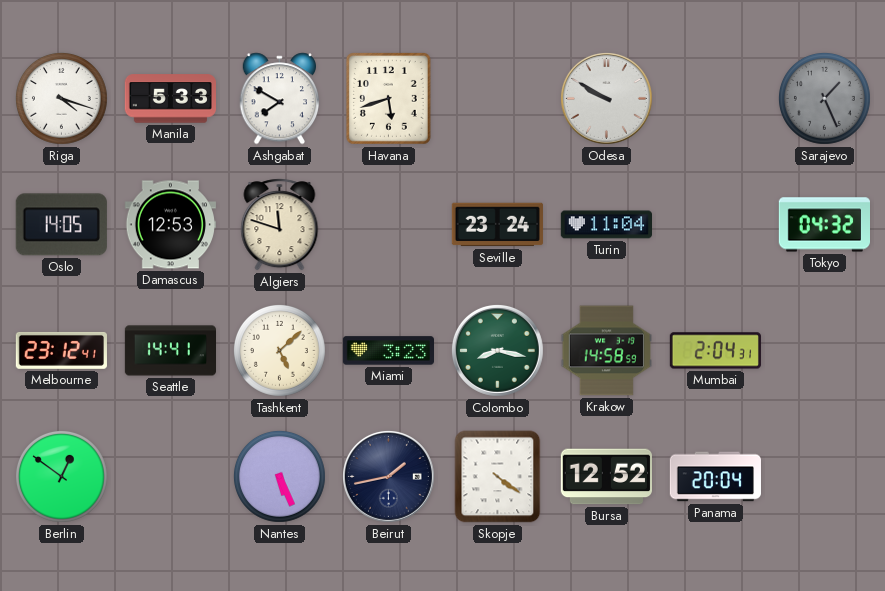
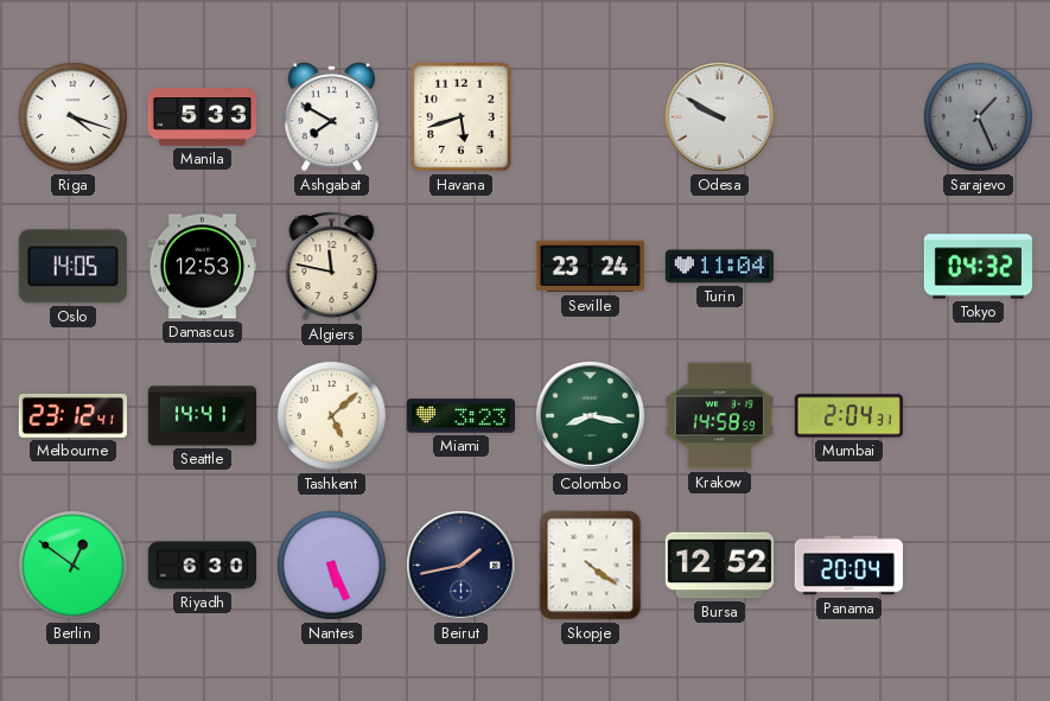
Algiers: 11:48 -> 11:47 (332, 267)
Riyadh: none -> 6:30 (202, 566)
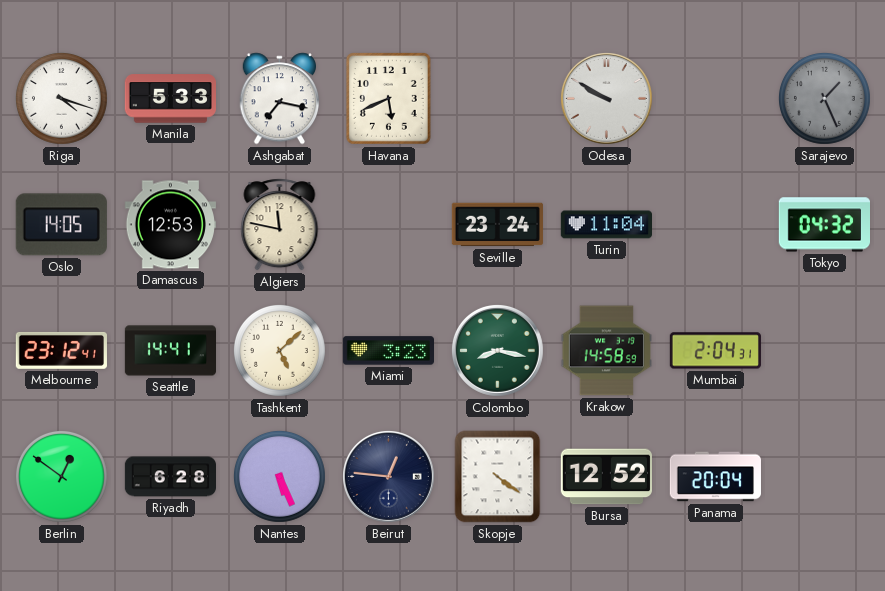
Ashgabat: 7:50 -> 7:17 (279, 99)
Havana: 5:42 -> 5:41 (389, 99)
Riyadh: 6:30 -> 6:28 (170, 477)
Beirut: 1:43 -> 12:46 (388, 476)
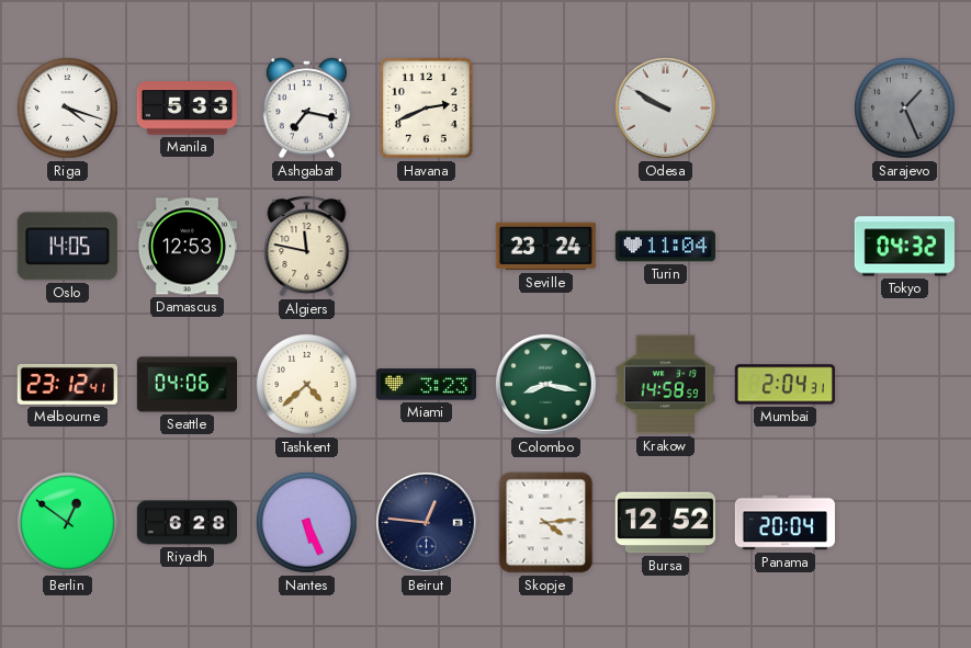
Havana: 5:41 -> 2:41 (427, 109)
Seattle: 14:41 -> 04:06 (187, 385)
Tashkent: 5:08 -> 4:38 (307, 385)
Skopje: 4:21 -> 4:14 (546, 523)
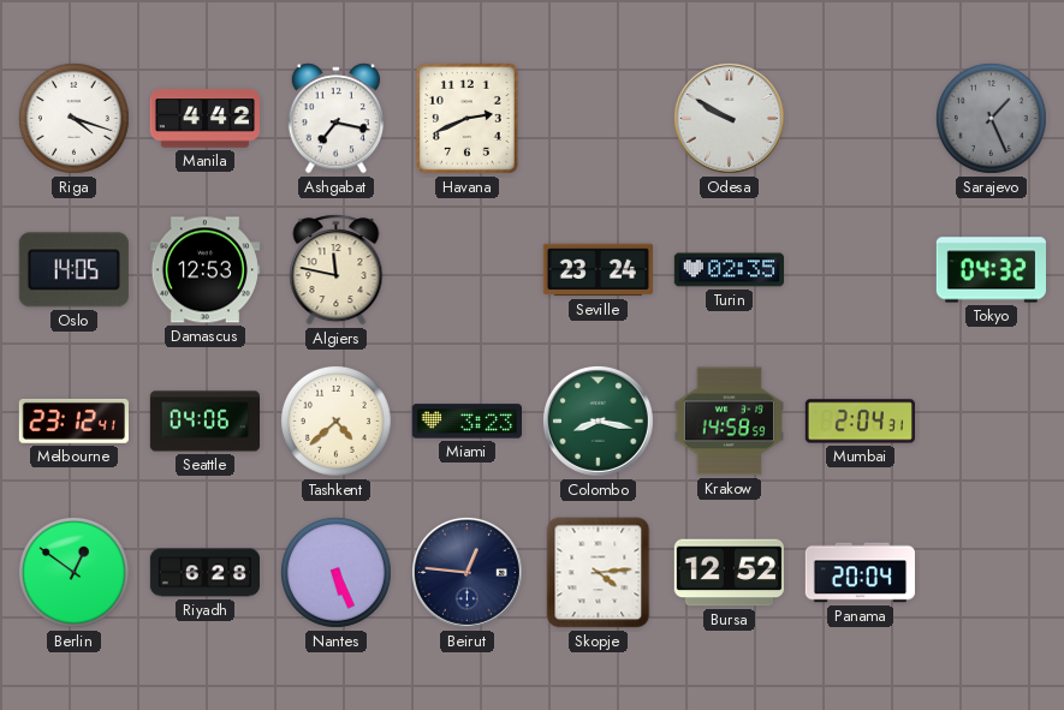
Manila: 5:33 -> 4:42 (204, 119)
Turin: 11:04 -> 02:35 (729, 270)
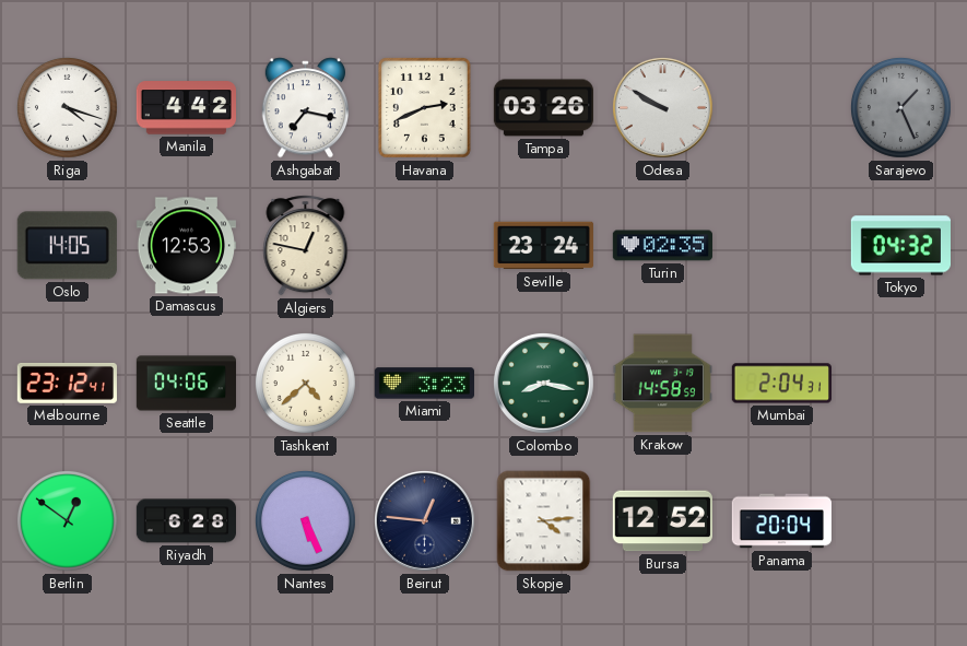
Tampa: none -> 03:26 (543, 108)
Algiers: 11:47 -> 12:47 (306, 246)
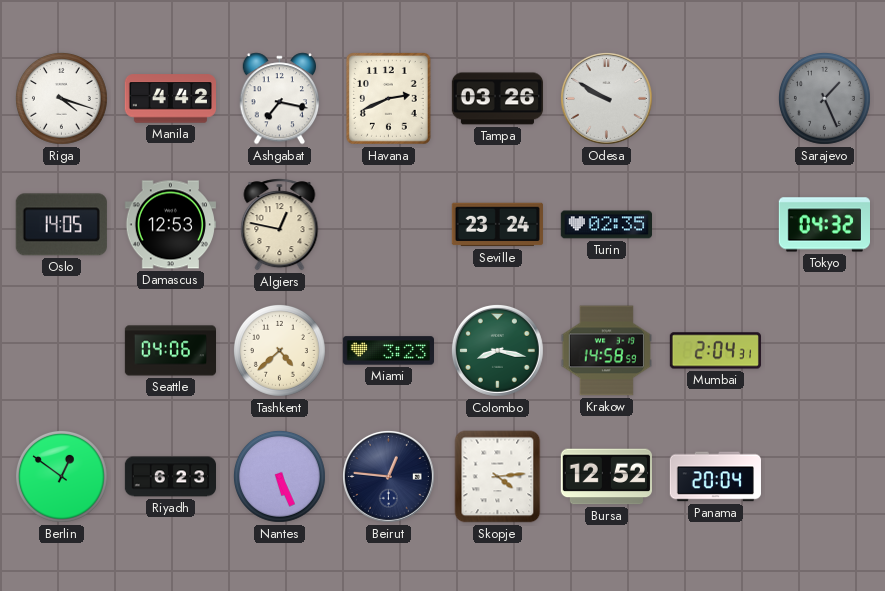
Melbourne: 23:12 -> none (67, 383)
Riyadh: 6:28 -> 6:23 (170, 477)
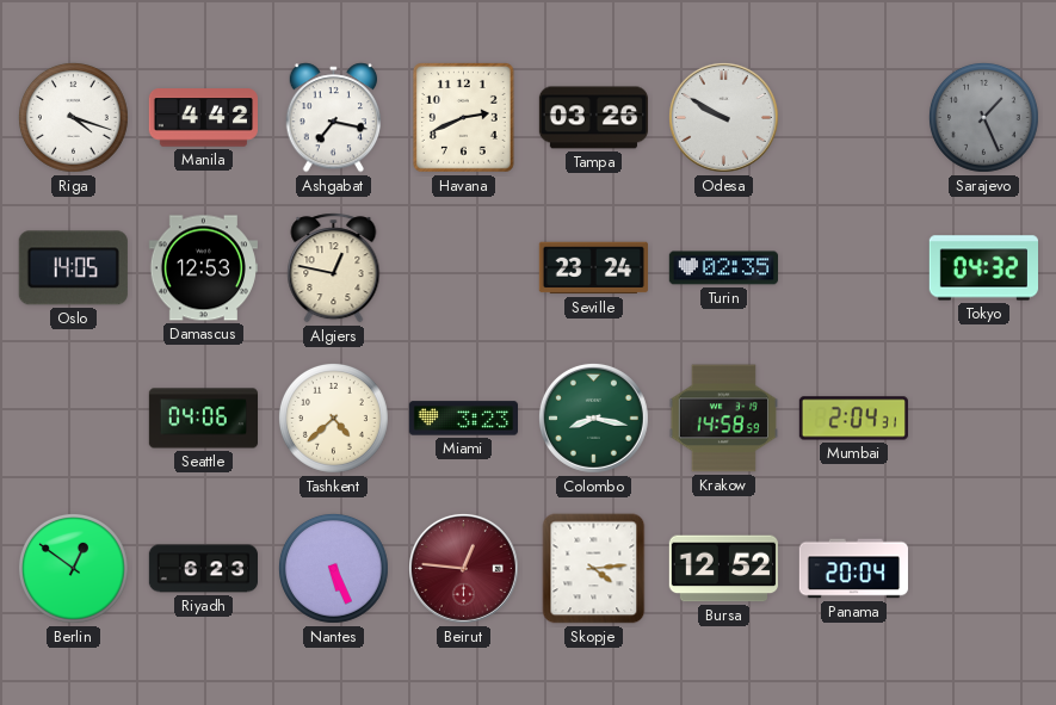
Beirut dial: navy -> burgundy (463, 568)
